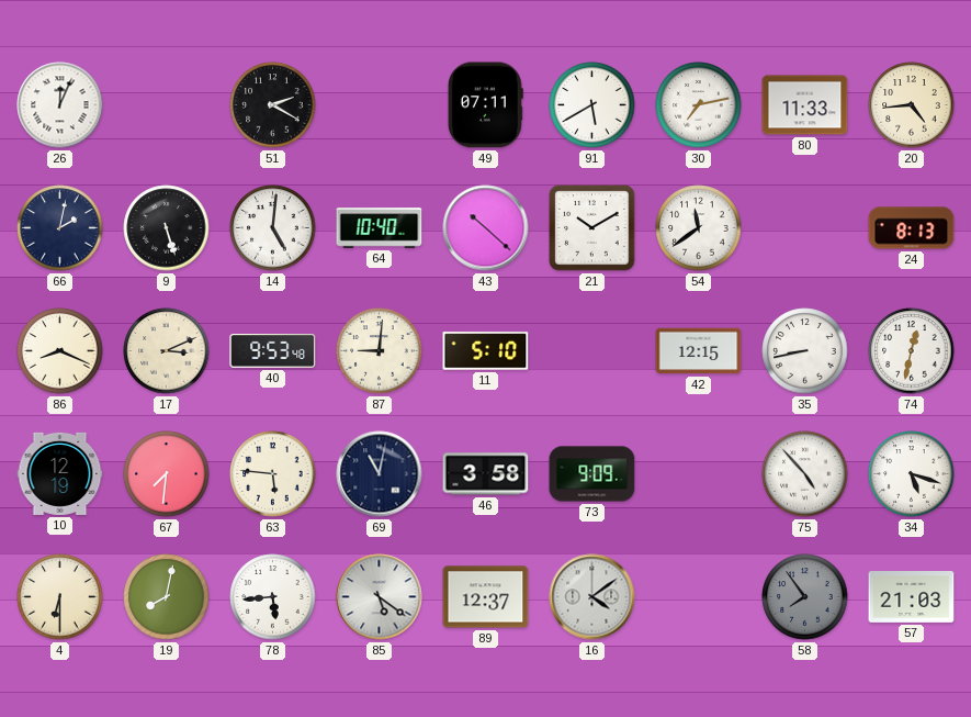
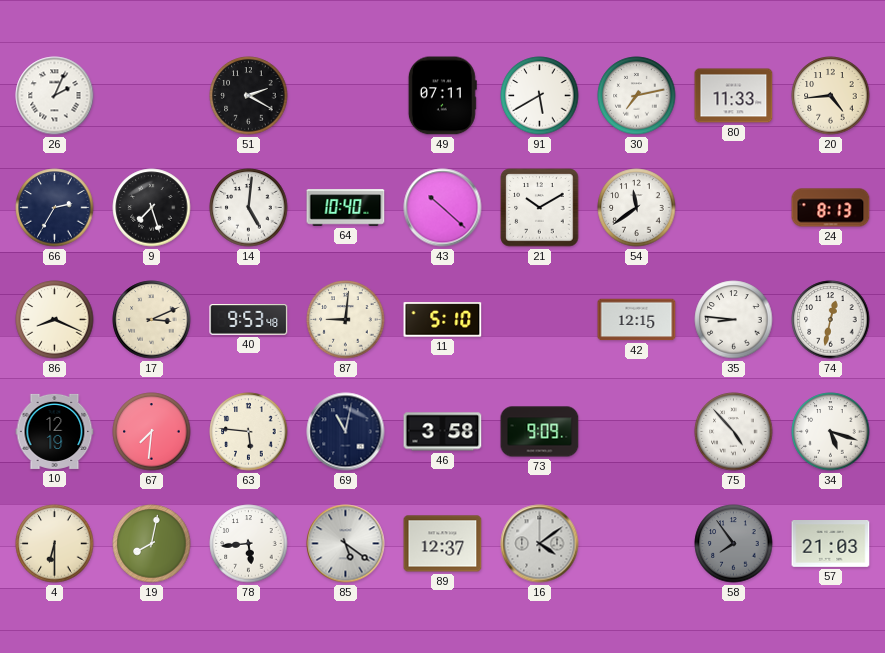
26: 12:04 -> 2:04 (55, 96)
66: 2:02 -> 2:35 (55, 208)
9: 5:27 -> 7:27 (152, 208)
35: 8:43 -> 8:46 (734, 320)
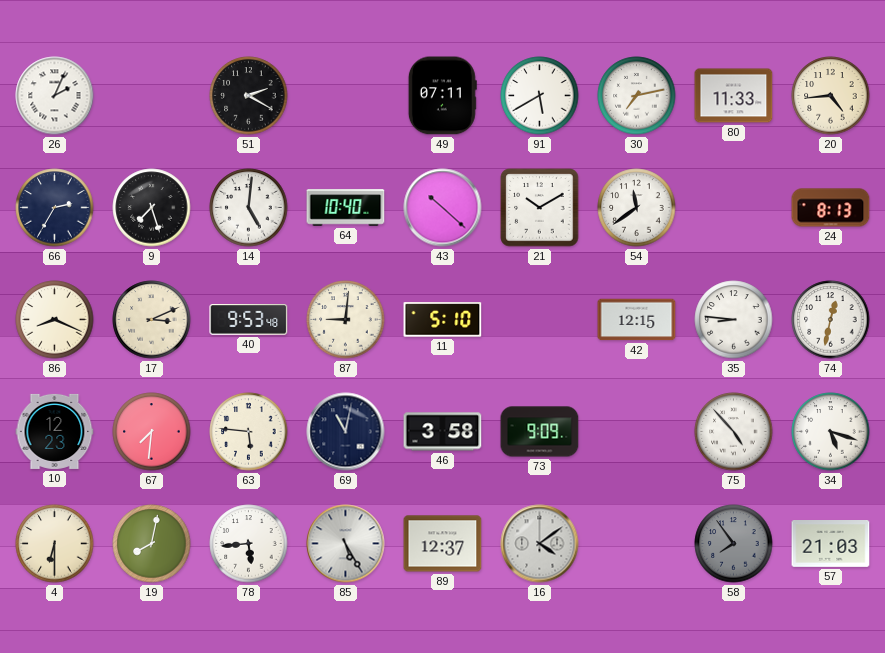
10: 12:19 -> 12:23 (55, 431)
85: 5:21 -> 5:25 (346, 544)
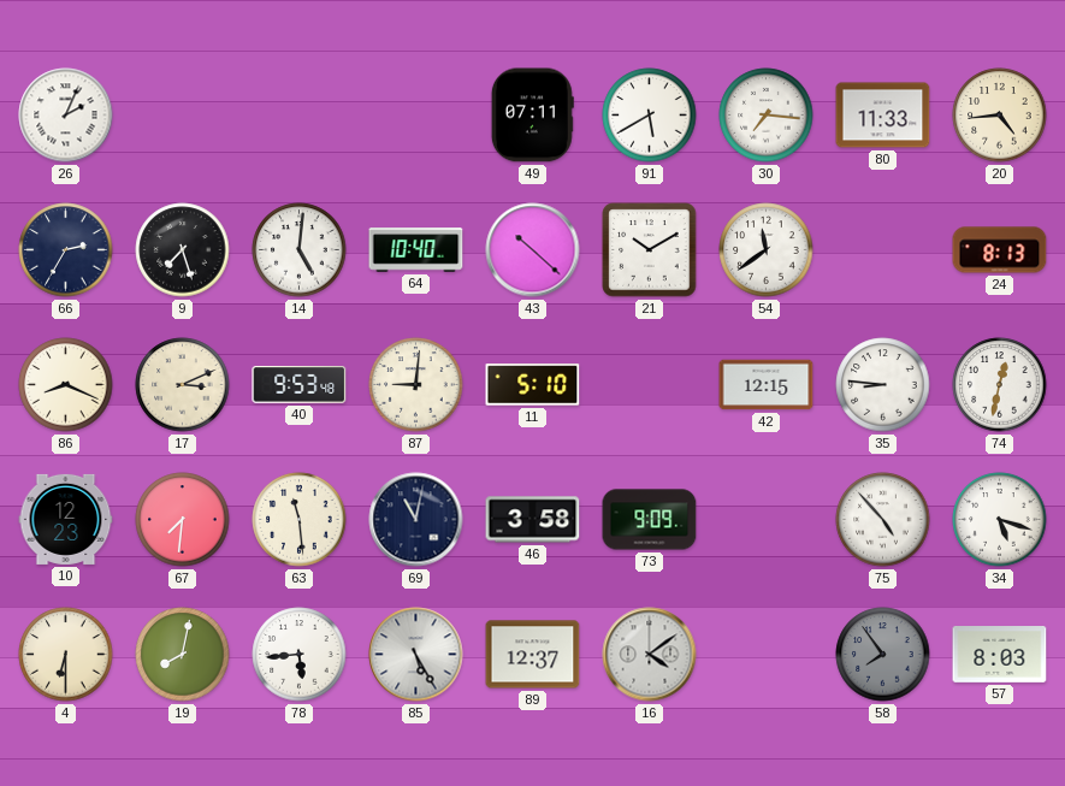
51: 2:20 -> none (249, 96)
30: 7:13 -> 7:16 (767, 116)
63: 5:46 -> 11:29 (300, 520)
57: 21:03 -> 8:03 (1000, 655)
